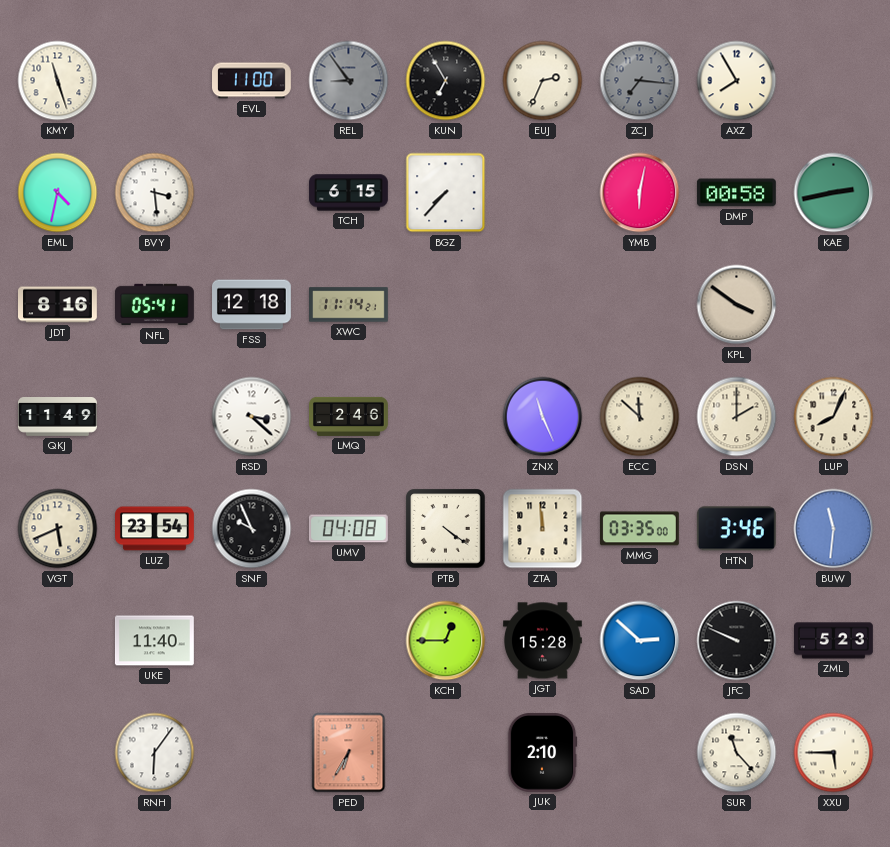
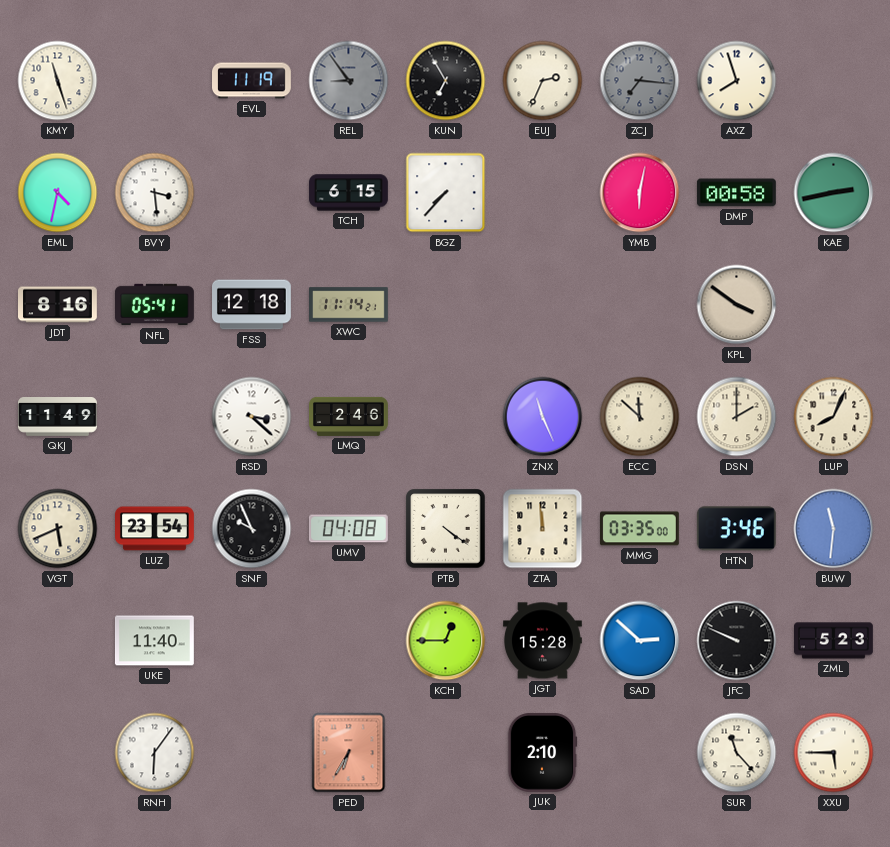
EVL: 11:00 -> 11:19 (252, 81)
AXZ: 7:55 -> 7:57 (737, 81)
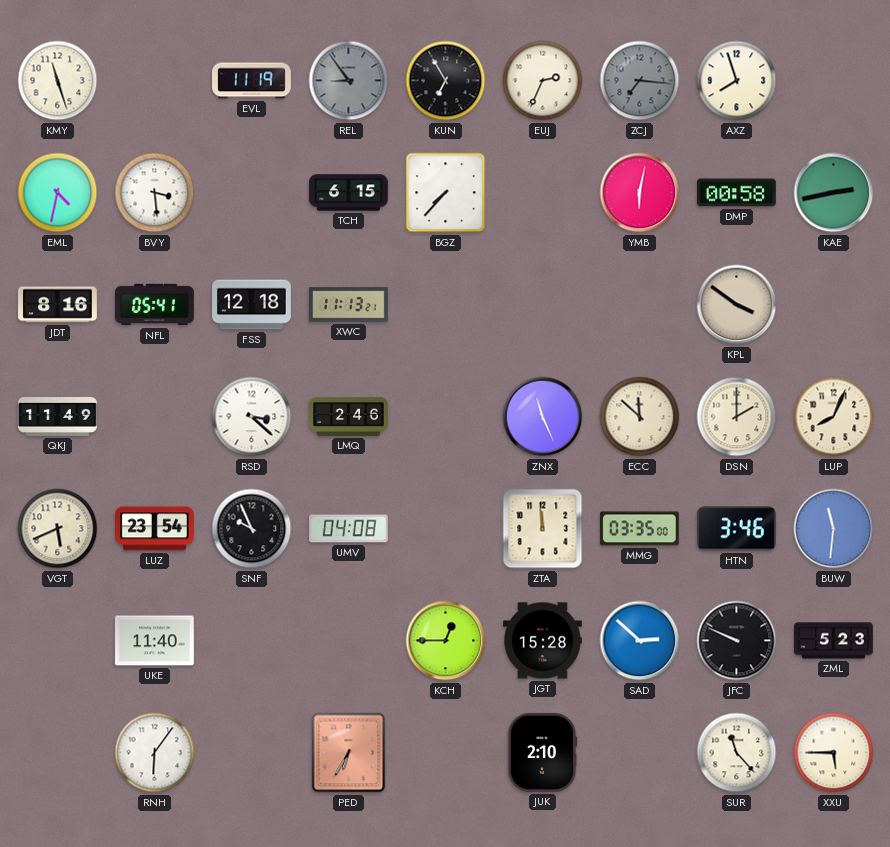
XWC: 11:14 -> 11:13 (349, 305)
PTB: 4:21 -> none (446, 529)
